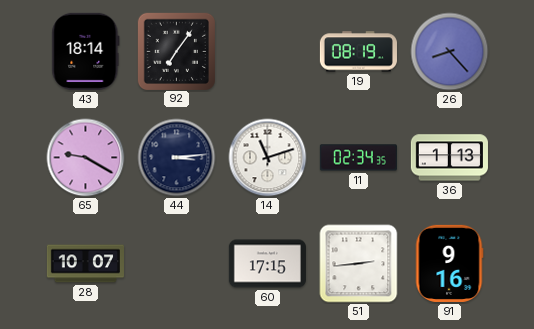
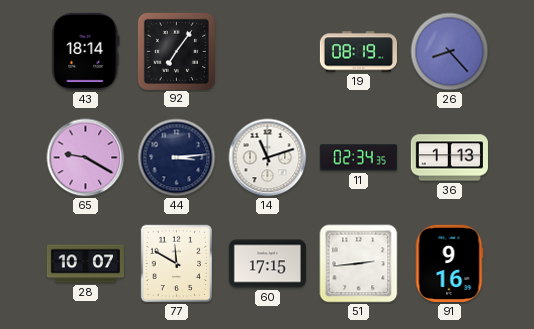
77: none -> 11:50 (177, 264)
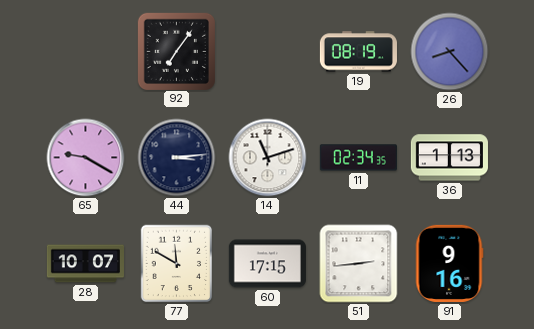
43: 18:14 -> none (86, 51)
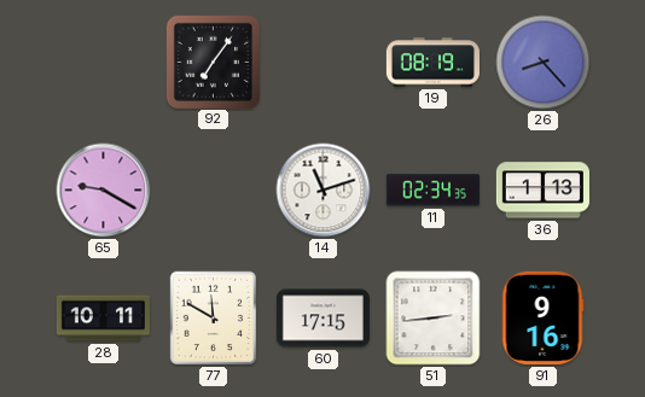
44: 3:14 -> none (177, 158)
28: 10:07 -> 10:11 (103, 319)
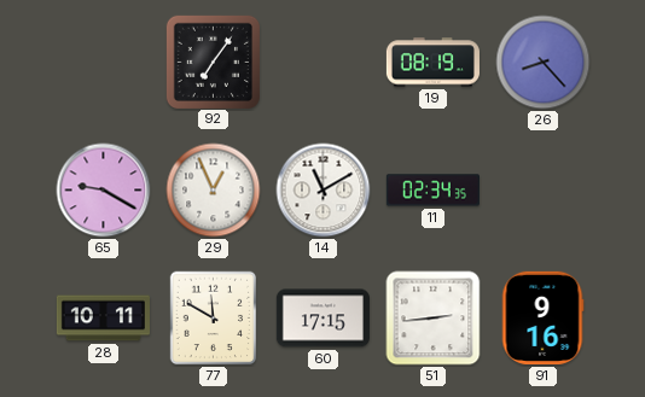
29: none -> 12:56 (214, 191)
14: 11:12 -> 11:10 (324, 191)
36: 1:13 -> none (542, 191)
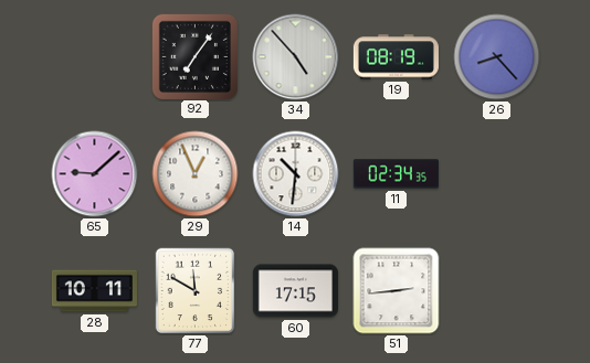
34: none -> 4:53 (296, 57)
65: 9:20 -> 9:08 (95, 174)
14: 11:10 -> 10:31 (296, 174)
91: 9:16 -> none (542, 317)
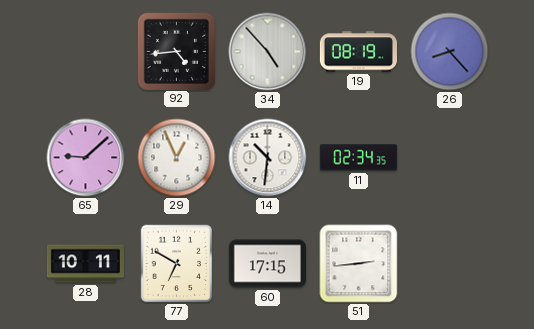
92: 7:06 -> 4:44 (176, 51)
77: 11:50 -> 6:50 (177, 264)
